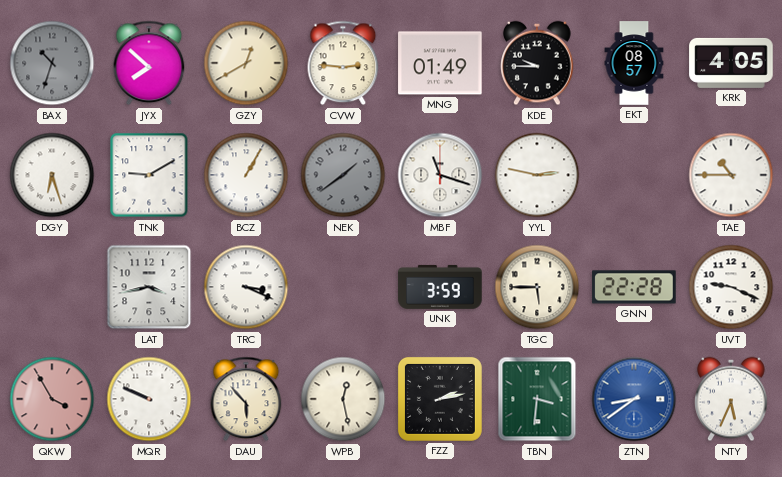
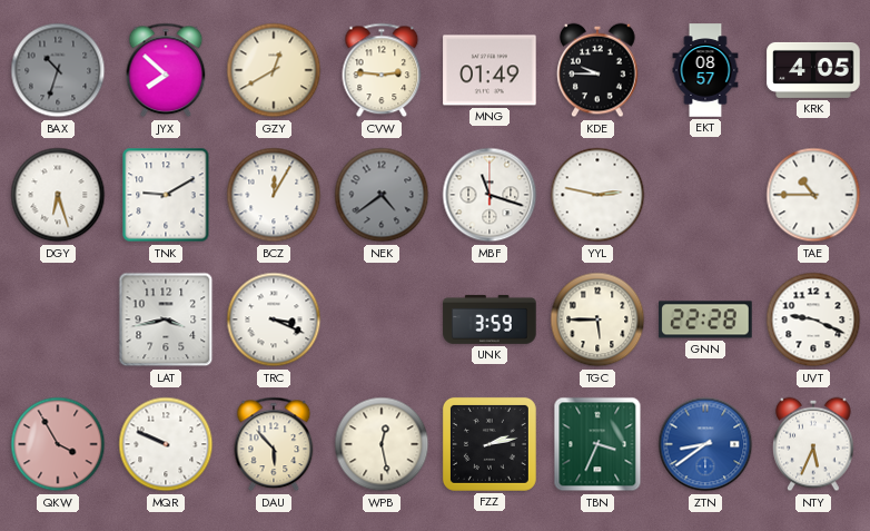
BCZ: 1:05 -> 12:05 (274, 195)
NEK: 1:39 -> 4:39 (382, 195)
TBN: 3:31 -> 3:34 (597, 444)
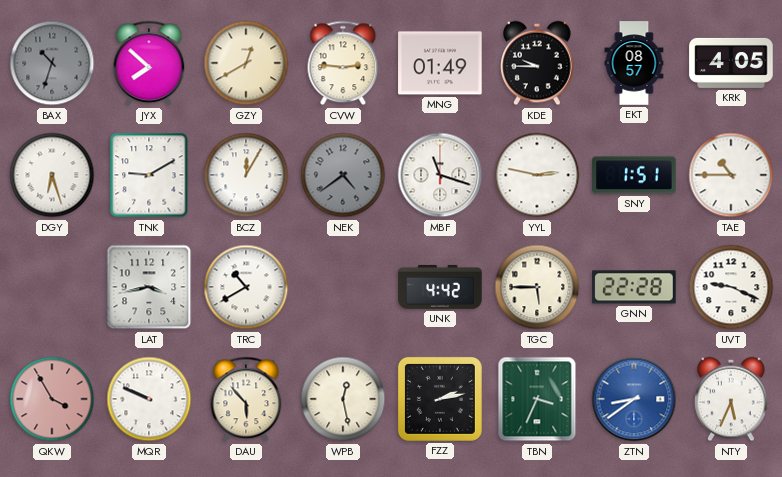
SNY: none -> 1:51 (634, 175)
TRC: 3:19 -> 10:40 (246, 287)
UNK: 3:59 -> 4:42 (440, 287)
